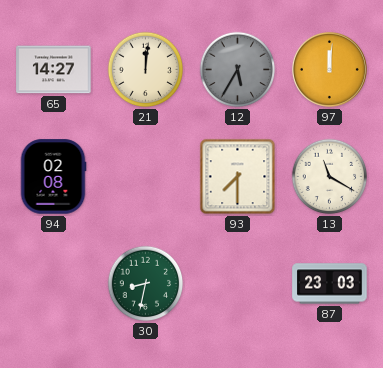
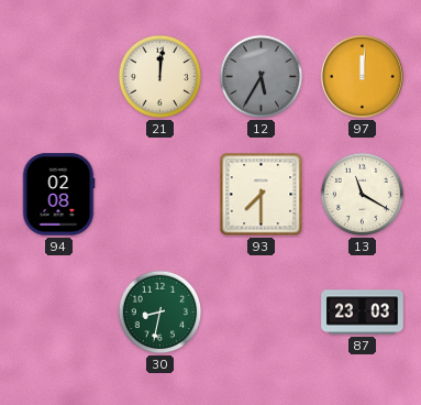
65: 14:27 -> none (54, 70)
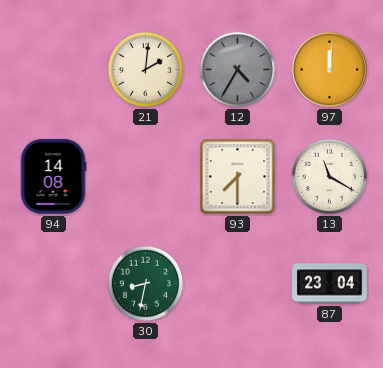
21: 12:01 -> 2:01 (146, 70)
12: 5:35 -> 4:35 (238, 70)
94: 02:08 -> 14:08 (53, 177)
87: 23:03 -> 23:04 (330, 284)
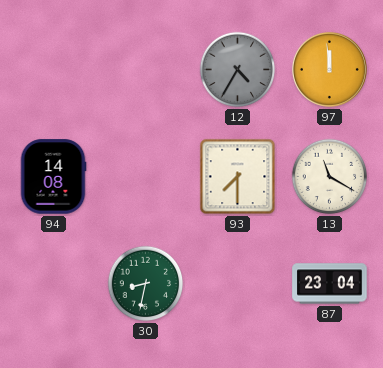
21: 2:01 -> none (146, 70)
97: 12:01 -> 11:59 (329, 69)
